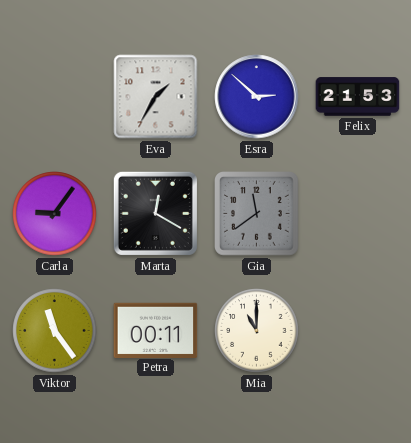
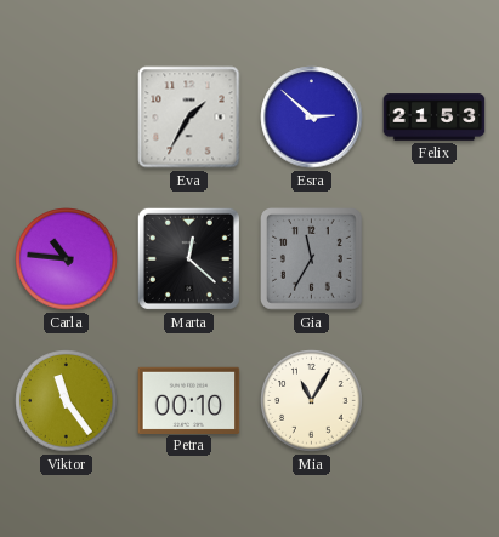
Carla: 9:06 -> 10:46 (67, 259)
Marta: 12:20 -> 12:22 (188, 258)
Gia: 11:39 -> 11:35 (312, 259)
Petra: 00:11 -> 00:10 (189, 400)
Mia: 11:00 -> 11:05 (312, 401)
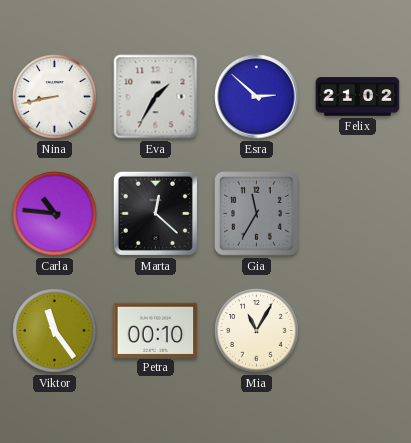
Nina: none -> 8:43 (55, 97)
Felix: 21:53 -> 21:02 (358, 97)
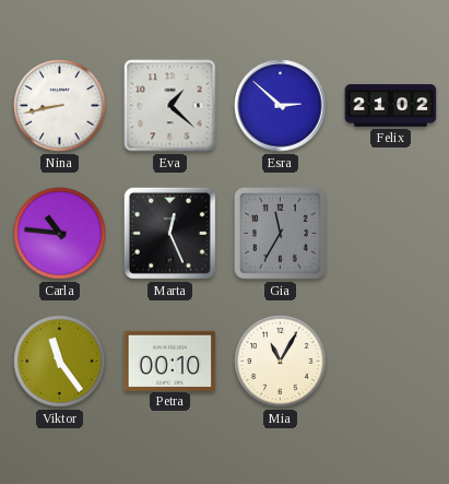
Eva: 1:35 -> 1:22 (170, 106)
Marta: 12:22 -> 12:26 (169, 233)
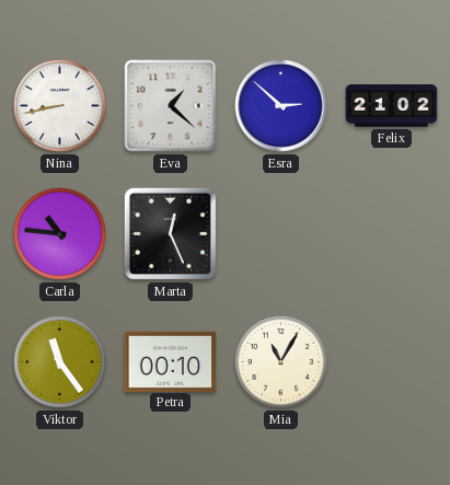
Gia: 11:35 -> none (281, 234)
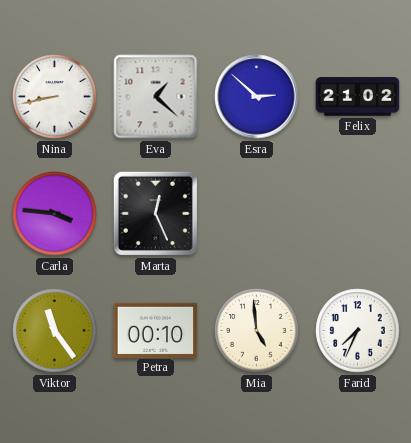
Carla: 10:46 -> 3:46 (55, 214)
Mia: 11:05 -> 4:59 (257, 331)
Farid: none -> 7:34 (358, 331)
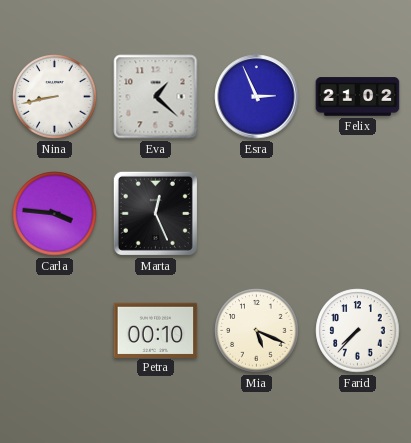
Esra: 2:52 -> 2:56 (257, 97)
Viktor: 11:24 -> none (55, 331)
Mia: 4:59 -> 5:19 (257, 331)
Farid: 7:34 -> 7:37 (358, 331)
